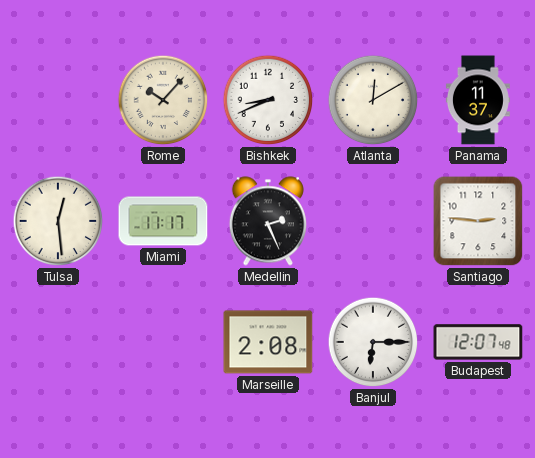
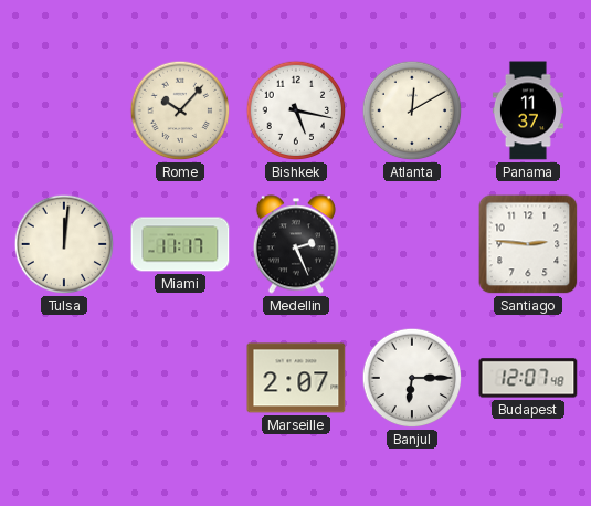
Bishkek: 8:41 -> 5:17 (296, 110)
Tulsa: 12:29 -> 12:01 (64, 244)
Marseille: 2:08 -> 2:07 (296, 378)
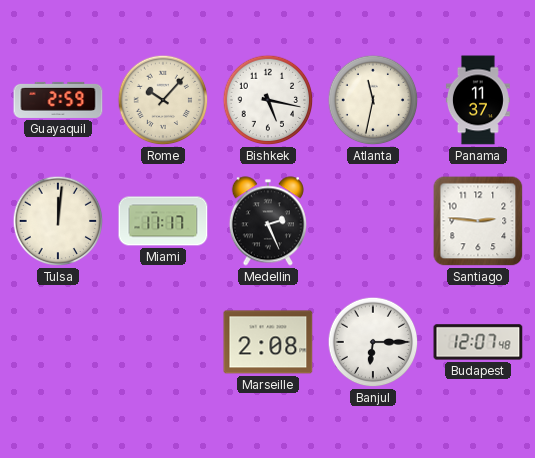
Guayaquil: none -> 2:59 (58, 100)
Atlanta: 12:10 -> 11:32 (373, 100)
Marseille: 2:07 -> 2:08 (268, 342)
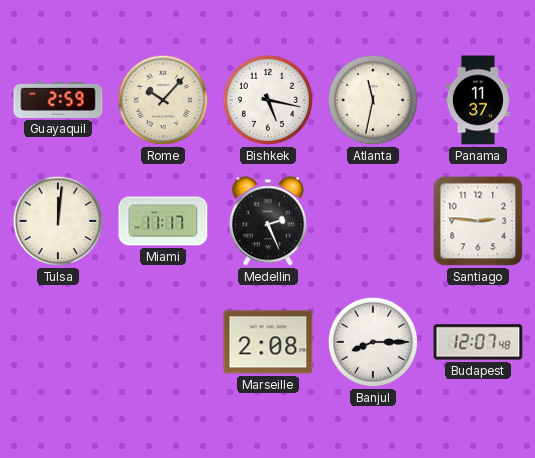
Banjul: 6:15 -> 8:15 (373, 342)
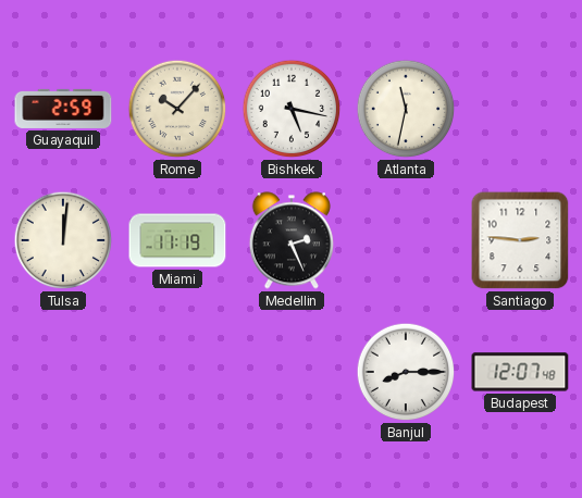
Panama: 11:37 -> none (478, 100)
Miami: 11:17 -> 11:19 (177, 240)
Marseille: 2:08 -> none (268, 342)
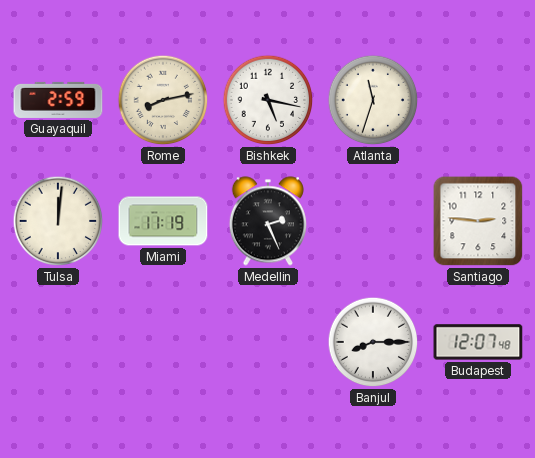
Rome: 10:07 -> 8:13 (163, 100)
Atlanta: 11:32 -> 11:33 (373, 100)
